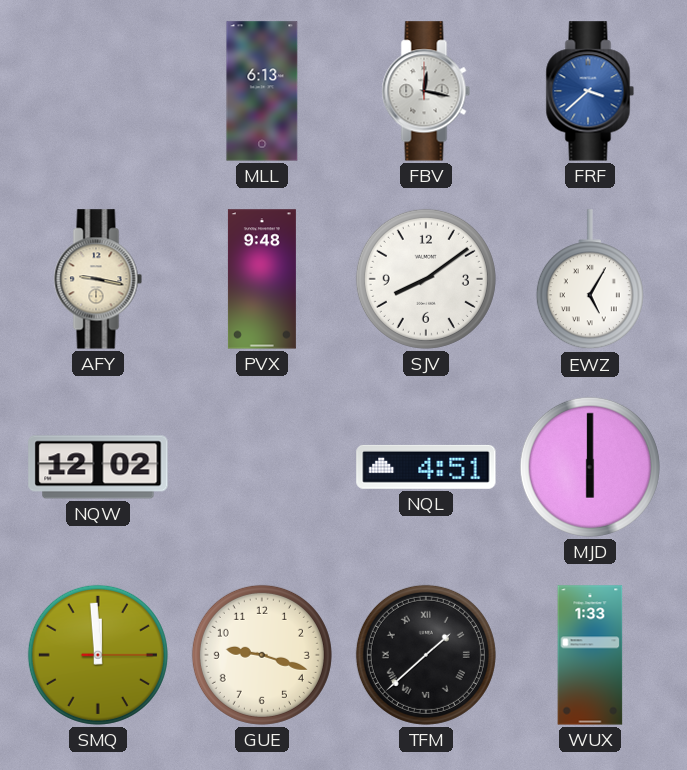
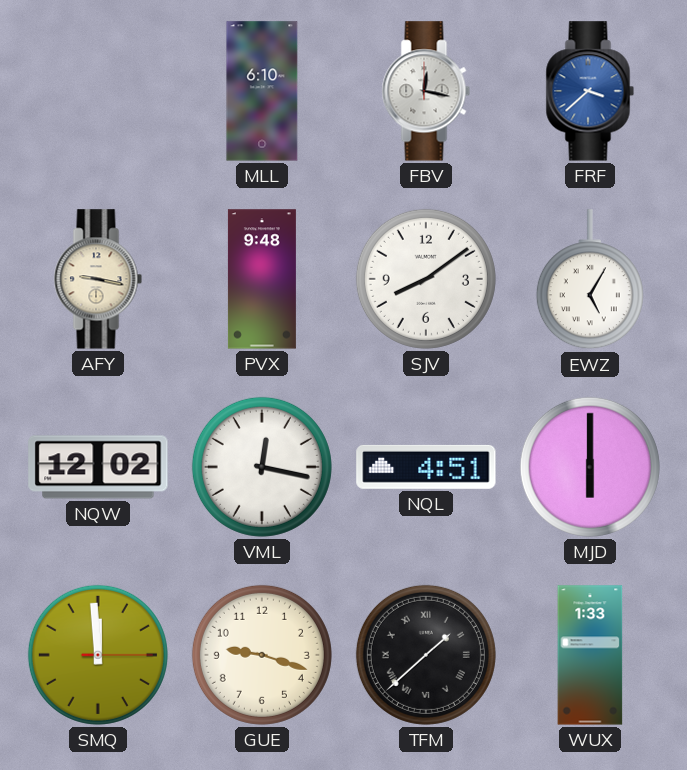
MLL: 6:13 -> 6:10 (262, 91)
VML: none -> 12:17 (262, 467)
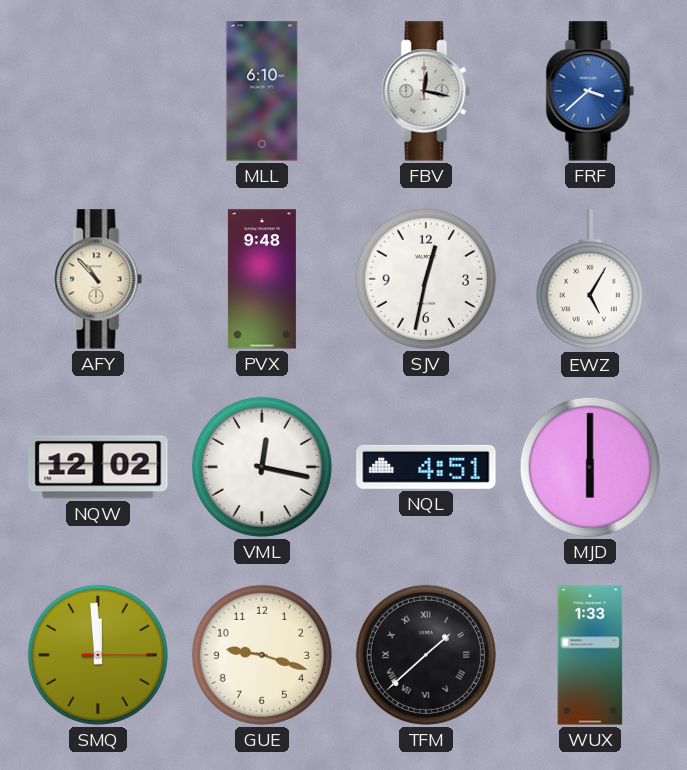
AFY: 9:17 -> 10:53 (98, 279)
SJV: 8:09 -> 12:32 (426, 279)
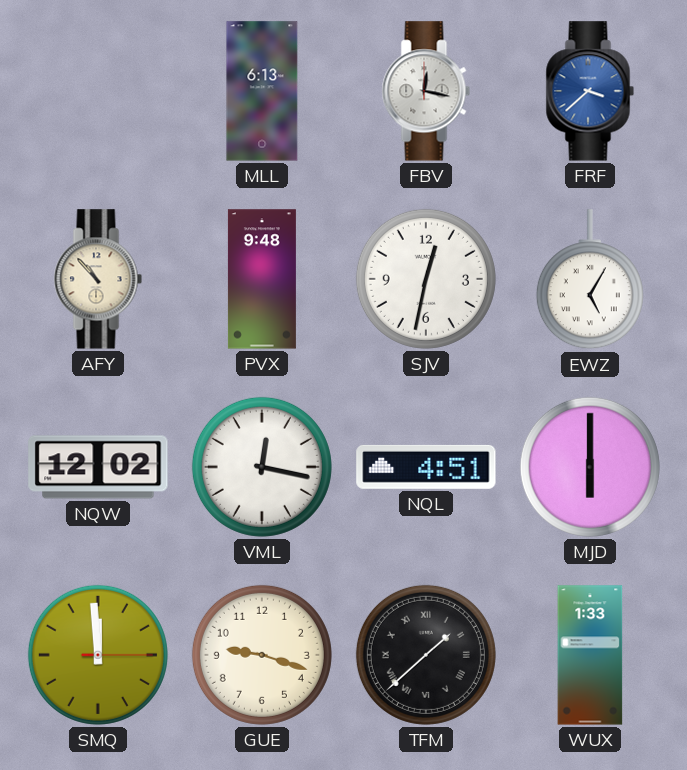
MLL: 6:10 -> 6:13 (262, 91)
